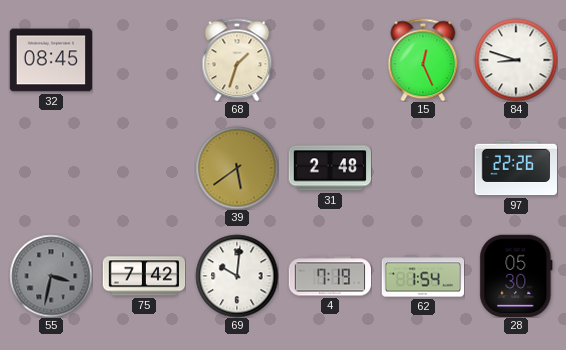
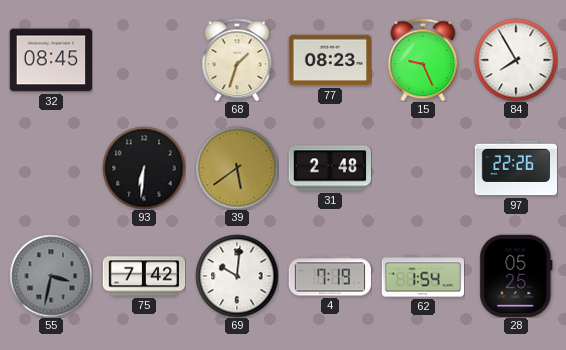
77: none -> 08:23 (329, 60)
15: 12:26 -> 9:26 (423, 60)
84: 8:48 -> 7:55 (516, 60)
93: none -> 6:31 (144, 168)
28: 05:30 -> 05:25 (516, 275)
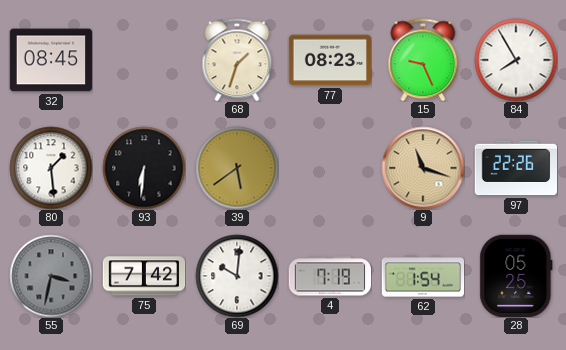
80: none -> 1:29 (51, 168)
31: 2:48 -> none (329, 168)
9: none -> 11:18 (423, 168)
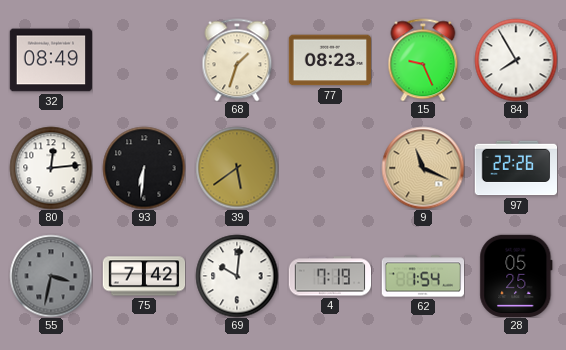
32: 08:45 -> 08:49 (50, 60)
80: 1:29 -> 12:14 (51, 168)
9: 11:18 -> 11:19 (423, 168)
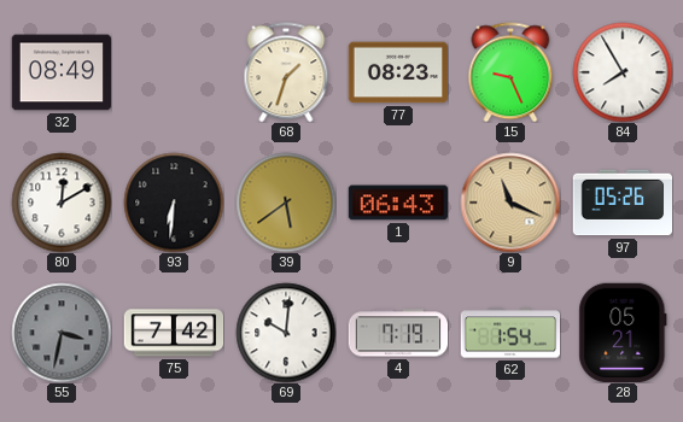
80: 12:14 -> 12:10 (62, 203)
1: none -> 06:43 (398, 203)
97: 22:26 -> 05:26 (621, 203)
28: 05:25 -> 05:21 (623, 332)
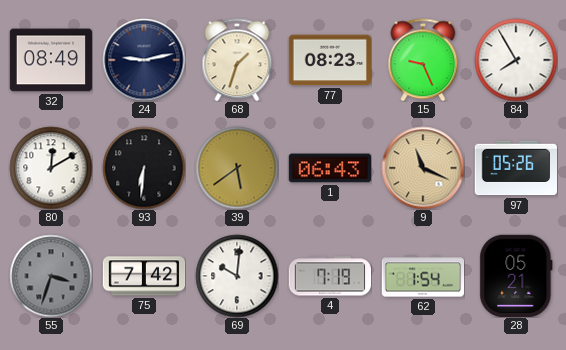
24: none -> 9:13 (144, 60)
55: 3:32 -> 3:33 (51, 276)
